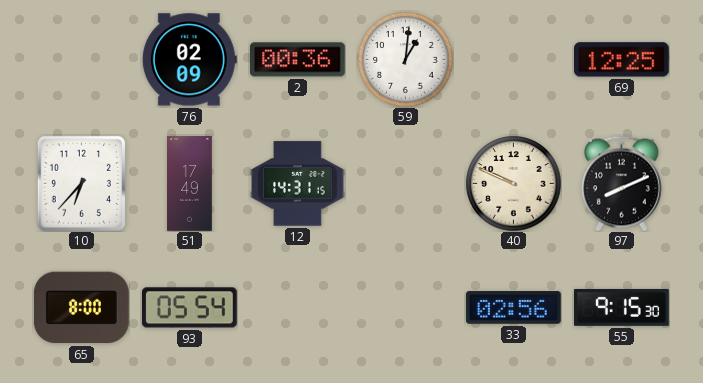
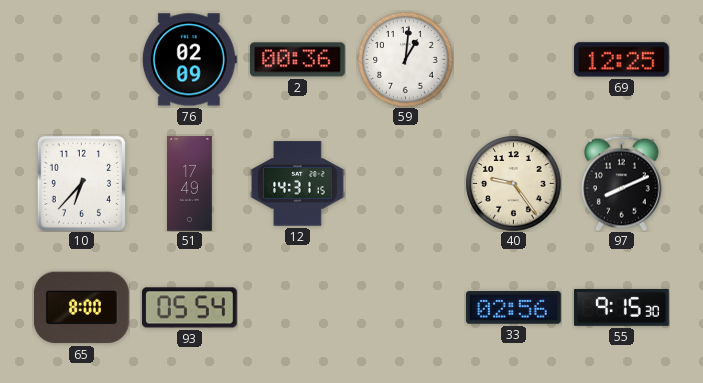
40: 9:49 -> 9:24 (513, 183)
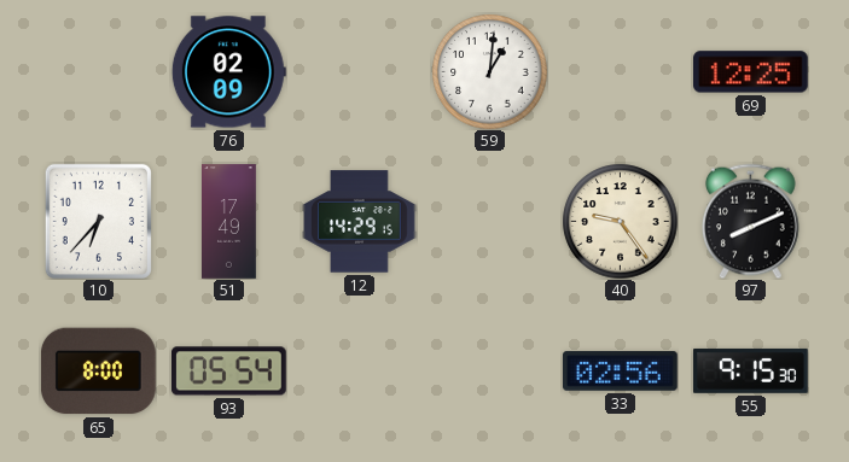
2: 00:36 -> none (298, 60)
12: 14:31 -> 14:29 (360, 222)
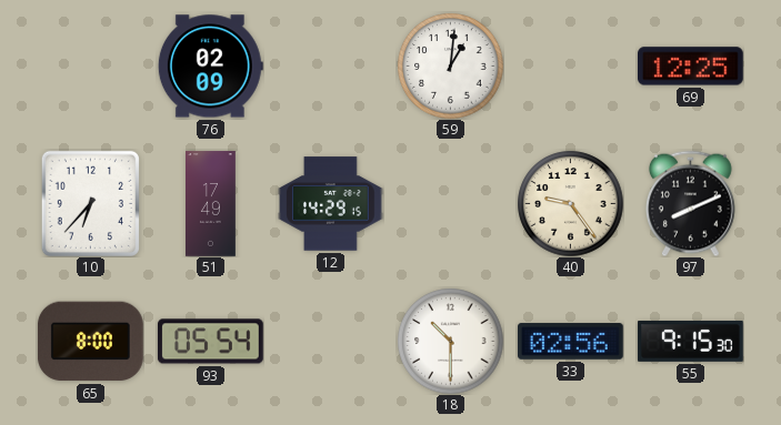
18: none -> 10:30 (450, 341)
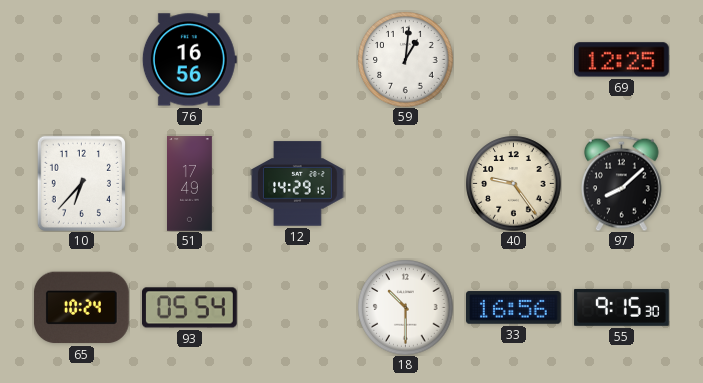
76: 02:09 -> 16:56 (189, 60)
97: 8:11 -> 8:08 (622, 183)
65: 8:00 -> 10:24 (81, 308)
33: 02:56 -> 16:56 (514, 308)
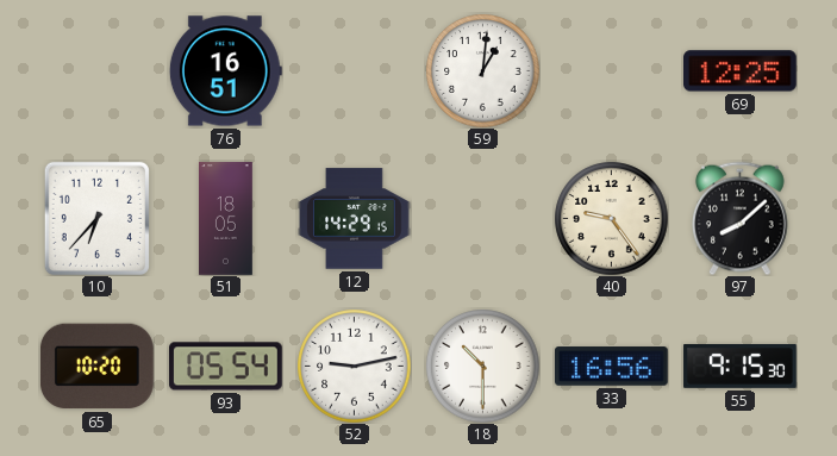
76: 16:56 -> 16:51 (225, 71)
51: 17:49 -> 18:05 (226, 219)
65: 10:24 -> 10:20 (96, 367)
52: none -> 9:13 (354, 366)
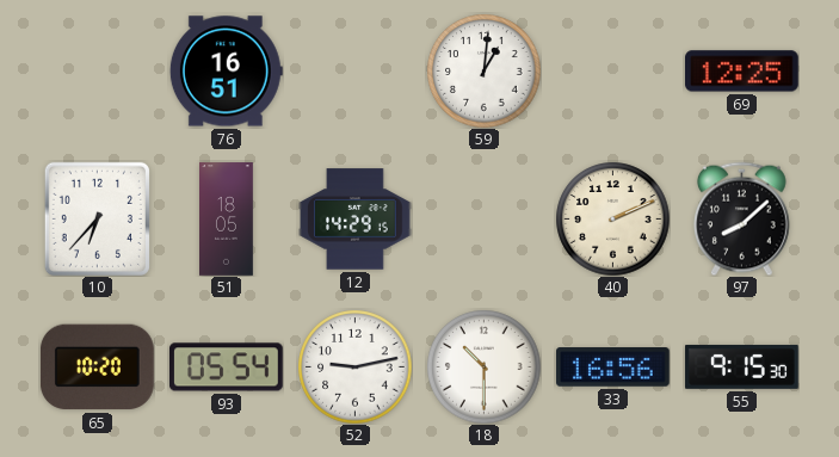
40: 9:24 -> 2:11 (612, 218)
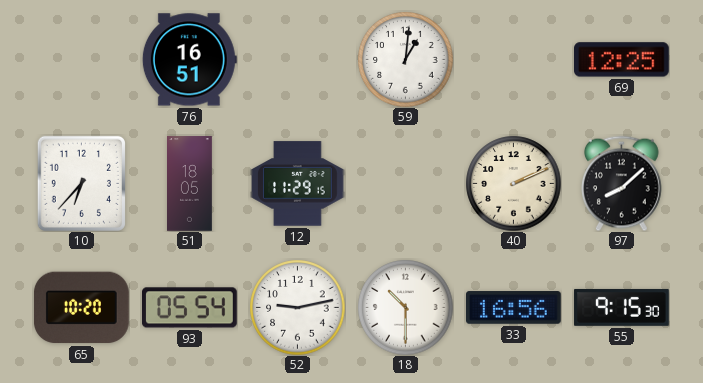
12: 14:29 -> 11:29 (298, 184)
